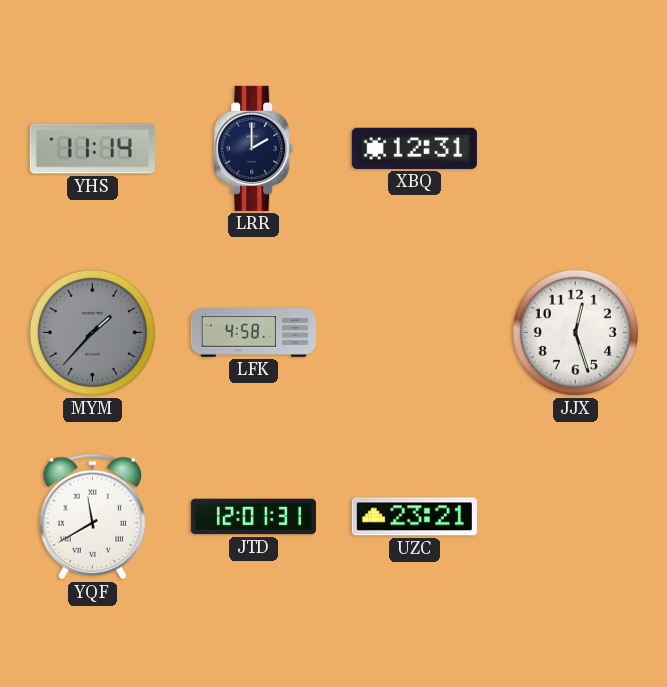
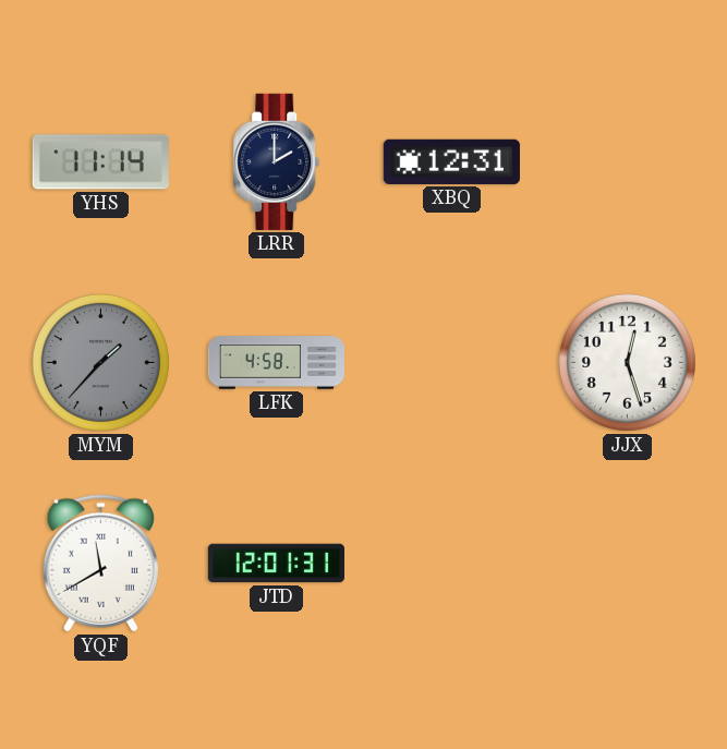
UZC: 23:21 -> none (414, 517)
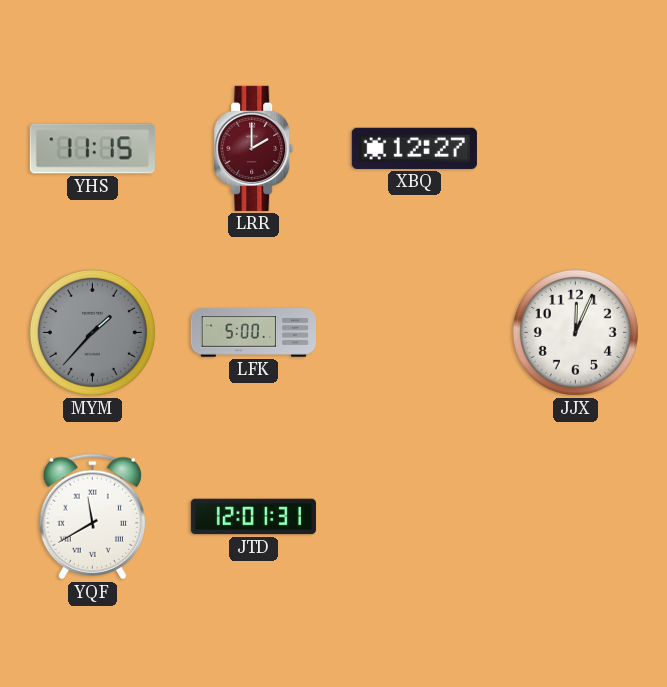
YHS: 11:14 -> 11:15 (92, 149)
LRR dial: navy -> burgundy (254, 148)
XBQ: 12:31 -> 12:27 (414, 148)
LFK: 4:58 -> 5:00 (253, 333)
JJX: 12:27 -> 12:04 (575, 332)
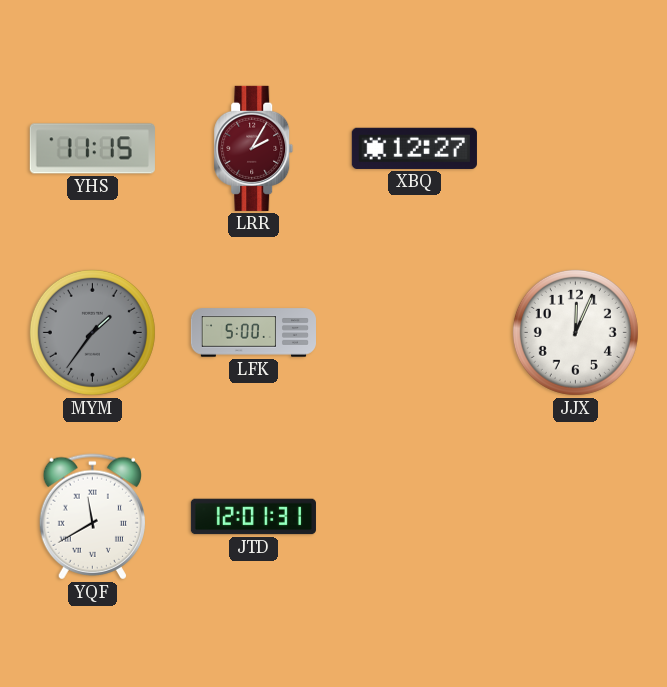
LRR: 2:00 -> 2:05 (254, 148)
MYM: 1:37 -> 1:36 (92, 332)
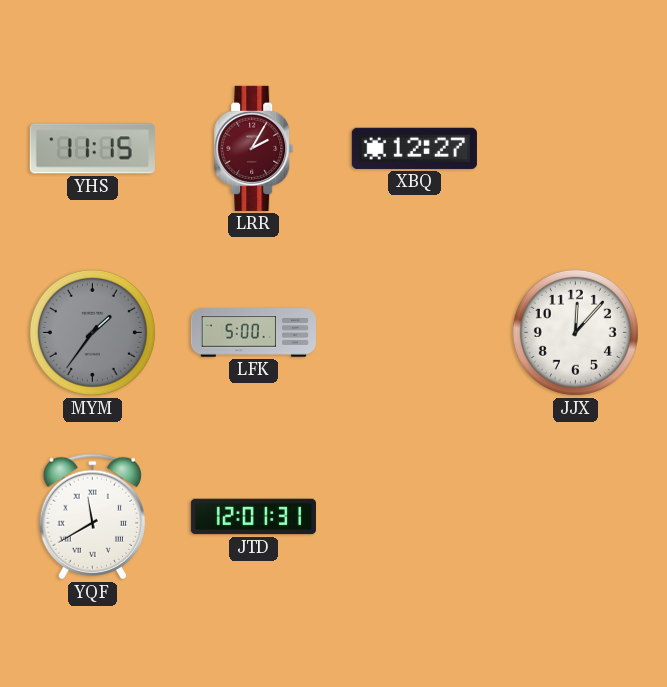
JJX: 12:04 -> 12:07 (575, 332)
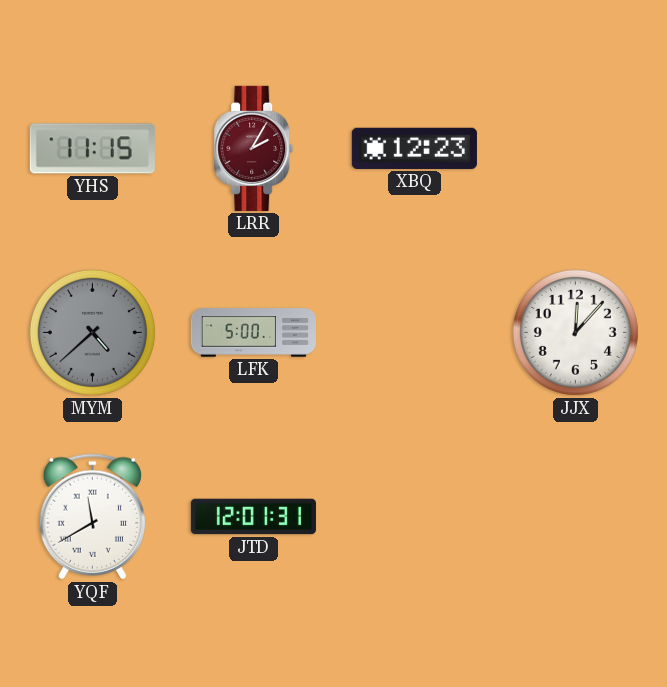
XBQ: 12:27 -> 12:23 (414, 148)
MYM: 1:36 -> 4:38 (92, 332)
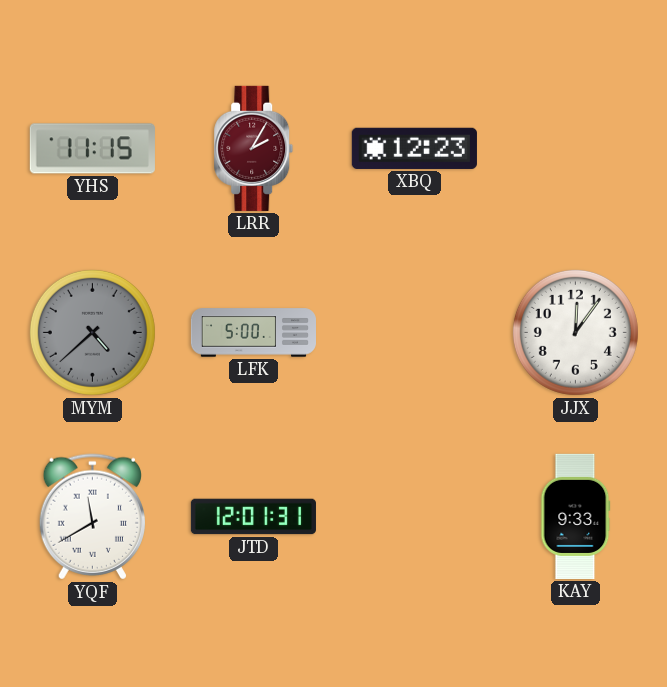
JJX: 12:07 -> 12:06 (575, 332)
KAY: none -> 9:33 (576, 516)
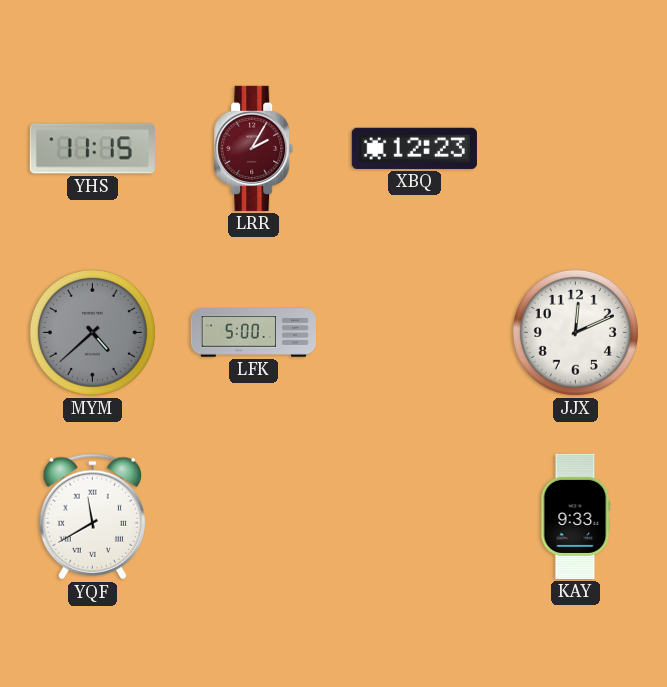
JJX: 12:06 -> 12:11 (575, 332)
JTD: 12:01 -> none (253, 517)
